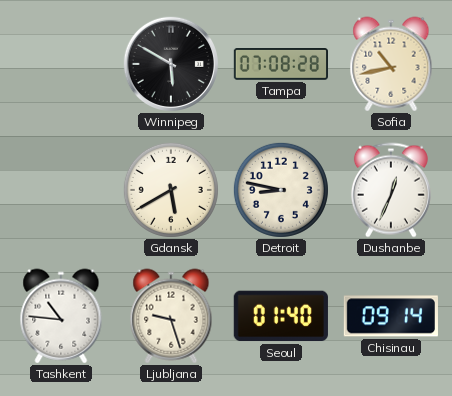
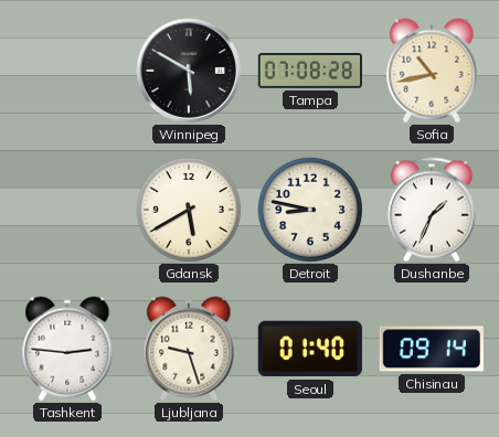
Dushanbe: 12:34 -> 1:34 (432, 210)
Tashkent: 10:46 -> 2:46 (67, 349)
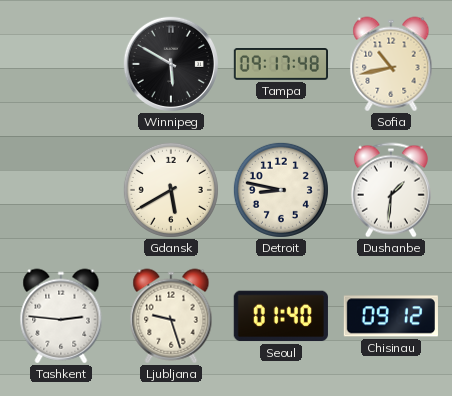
Tampa: 07:08 -> 09:17 (280, 65)
Dushanbe: 1:34 -> 1:31 (391, 190)
Chisinau: 09:14 -> 09:12 (391, 316)
